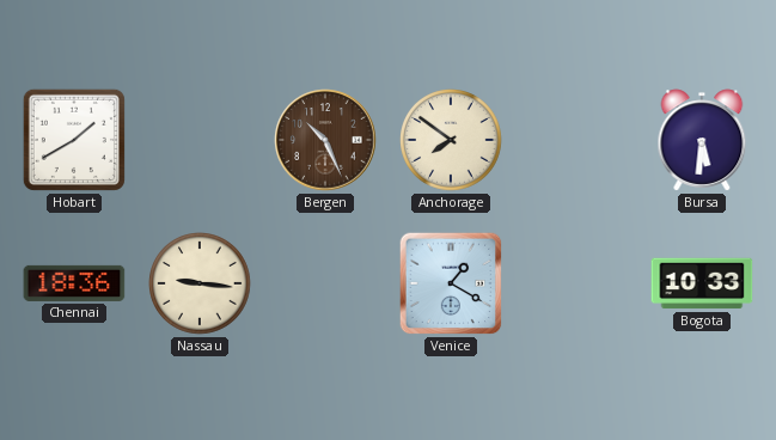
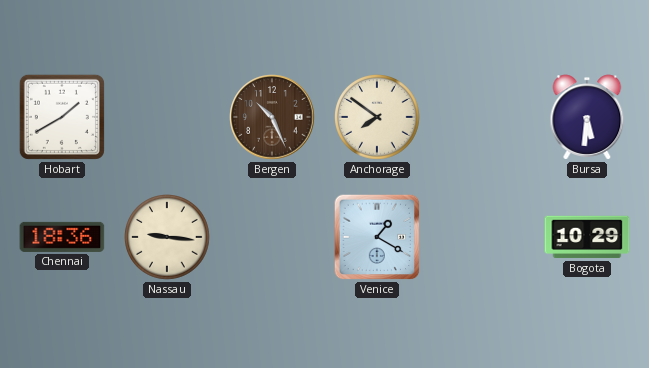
Bogota: 10:33 -> 10:29 (587, 237)
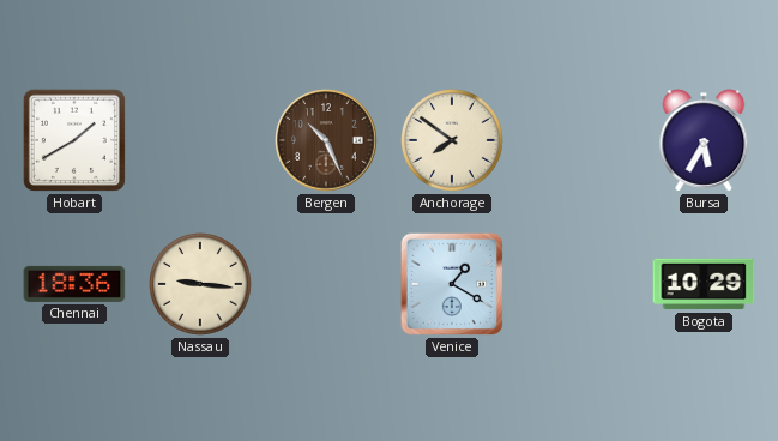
Bursa: 5:31 -> 5:35 (704, 140)
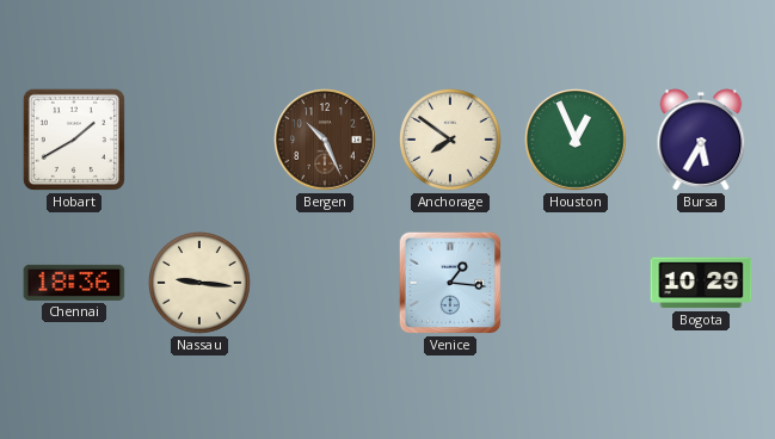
Houston: none -> 12:56 (576, 140)
Venice: 1:20 -> 1:16 (450, 283)
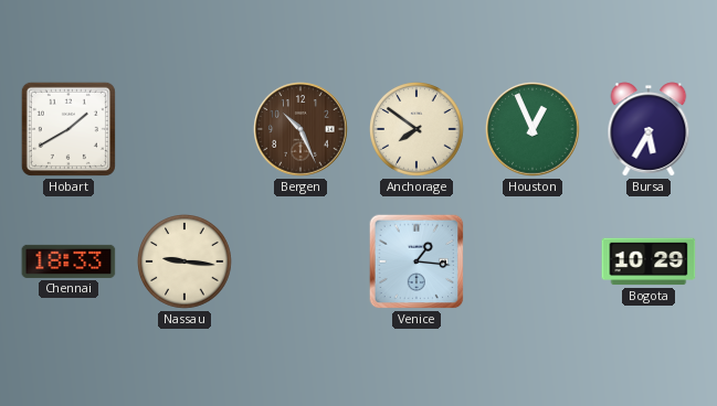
Chennai: 18:36 -> 18:33 (68, 261)
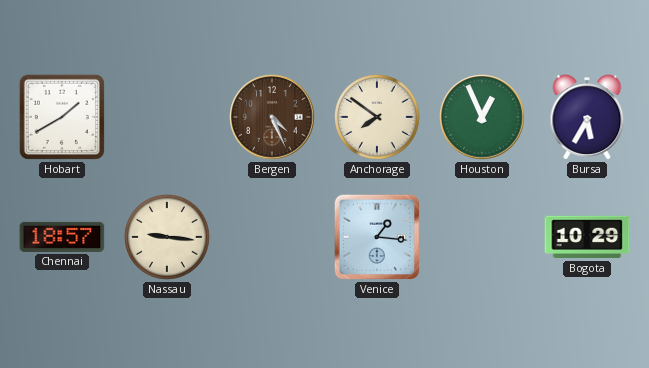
Bergen: 10:26 -> 4:26 (272, 117)
Chennai: 18:33 -> 18:57 (62, 237)
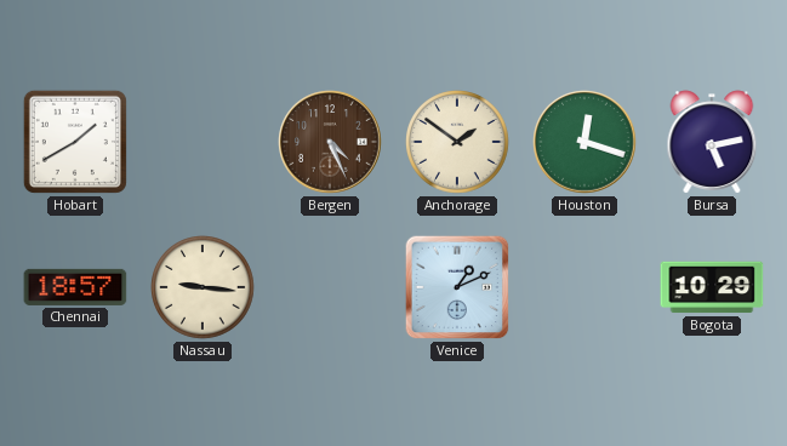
Anchorage: 7:51 -> 1:51 (458, 143)
Houston: 12:56 -> 12:18 (584, 142)
Bursa: 5:35 -> 5:13 (712, 142)
Venice: 1:16 -> 1:11 (457, 287)
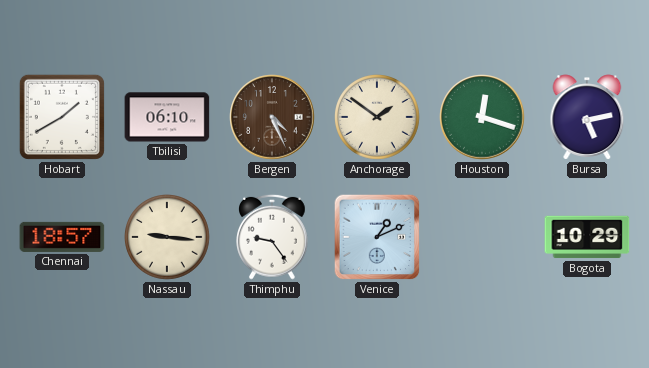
Tbilisi: none -> 06:10 (167, 117)
Thimphu: none -> 9:24 (273, 237)
